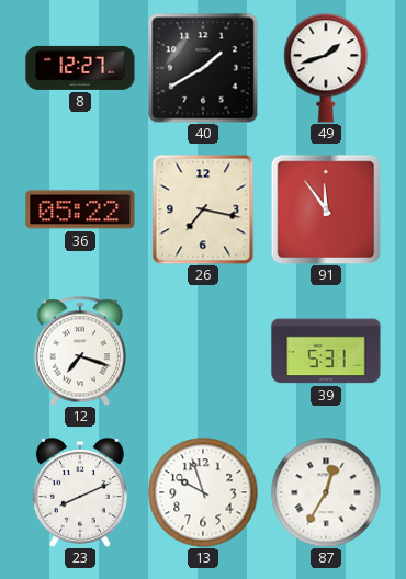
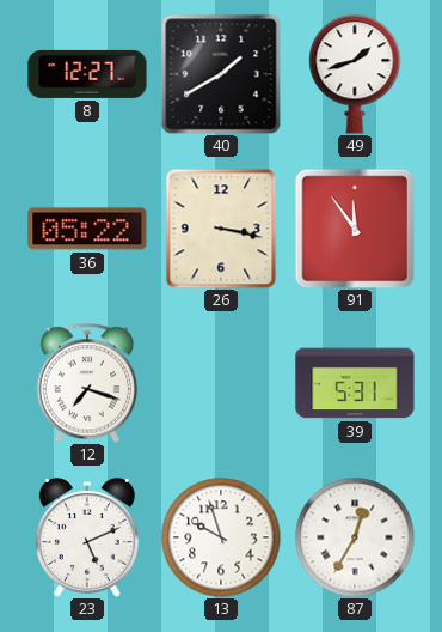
26: 7:17 -> 3:17 (221, 229)
23: 8:11 -> 5:11 (87, 537)
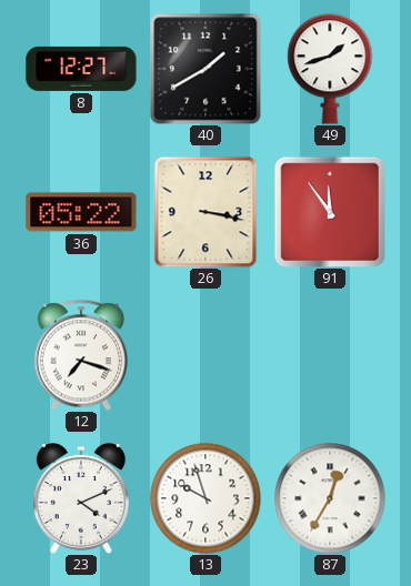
39: 5:31 -> none (355, 383)
23: 5:11 -> 4:11 (81, 498)
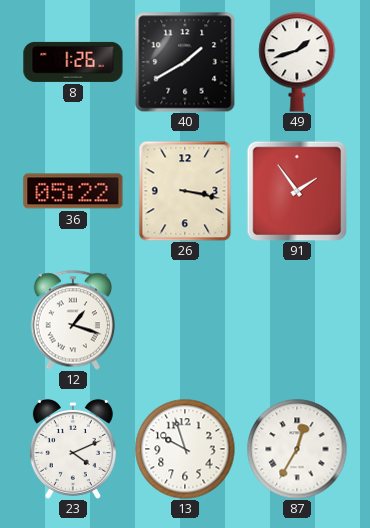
8: 12:27 -> 1:26 (73, 62)
91: 11:54 -> 1:54 (297, 191)
12: 7:18 -> 1:18 (72, 320)
